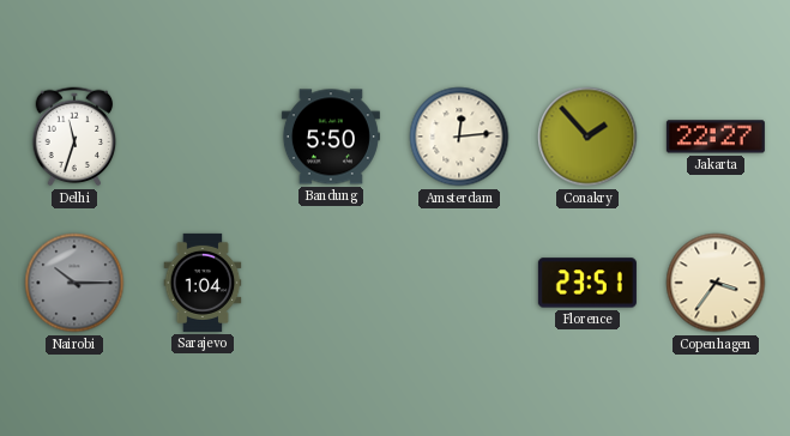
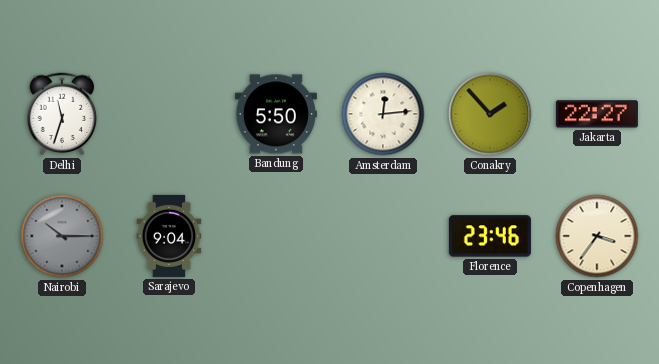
Sarajevo: 1:04 -> 9:04 (169, 236)
Florence: 23:51 -> 23:46 (490, 236)
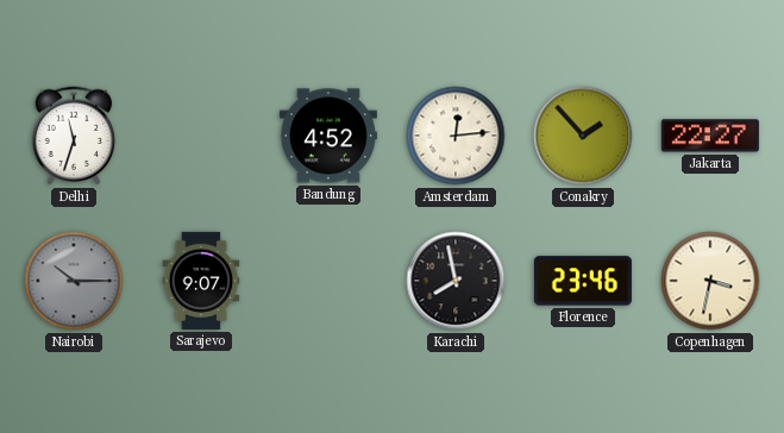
Bandung: 5:50 -> 4:52 (328, 136)
Sarajevo: 9:04 -> 9:07 (201, 281)
Karachi: none -> 7:58 (456, 281)
Copenhagen: 3:36 -> 3:32 (710, 281)
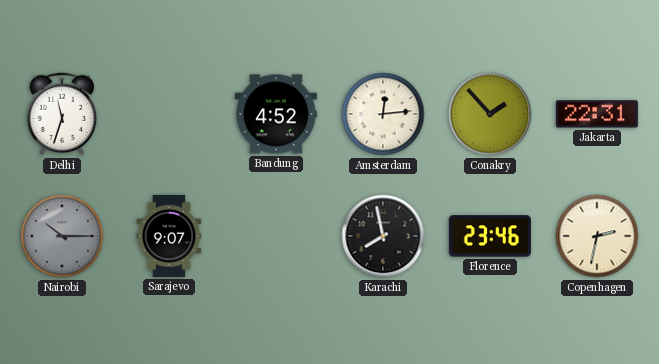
Jakarta: 22:27 -> 22:31 (597, 114)
Copenhagen: 3:32 -> 2:32 (597, 236)
